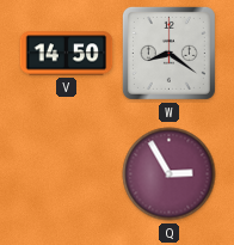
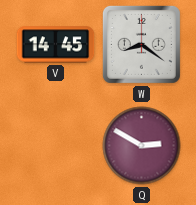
V: 14:50 -> 14:45 (56, 45)
Q: 2:55 -> 2:50 (142, 146)
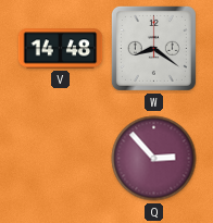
V: 14:45 -> 14:48 (61, 49)
Q: 2:50 -> 2:53 (154, 159)
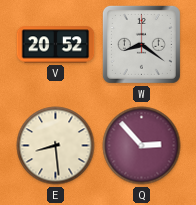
V: 14:48 -> 20:52 (56, 45)
E: none -> 8:29 (56, 146)
